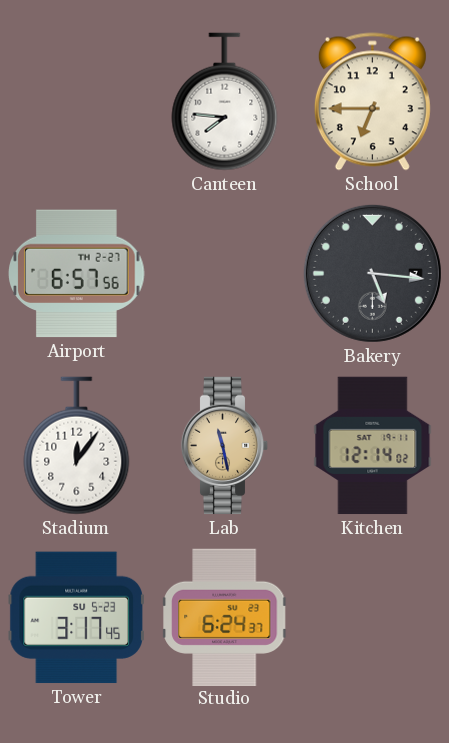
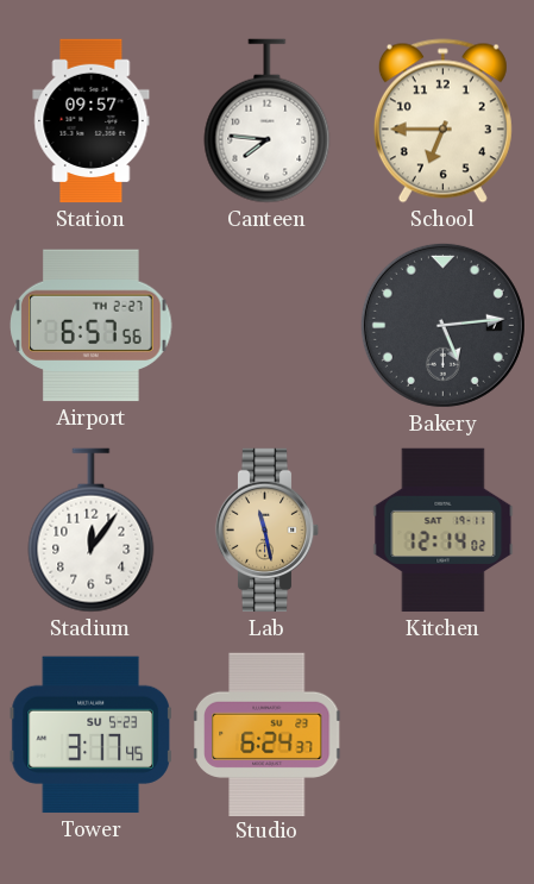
Station: none -> 09:57 (92, 121)
Bakery: 5:16 -> 5:14 (442, 325)
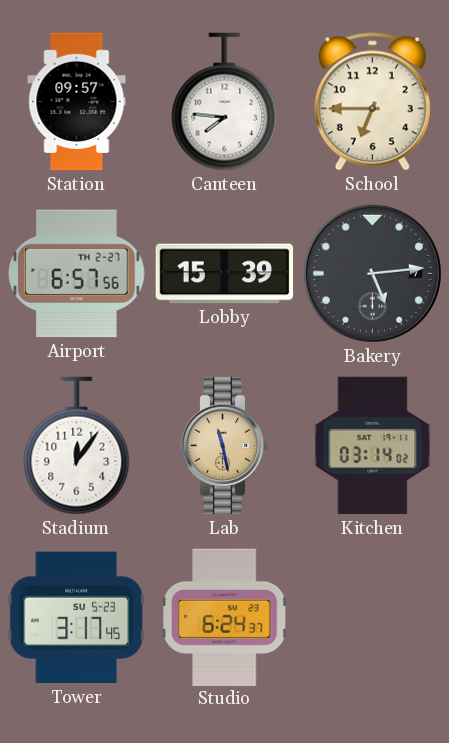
Lobby: none -> 15:39 (225, 274)
Kitchen: 12:14 -> 03:14 (373, 446)
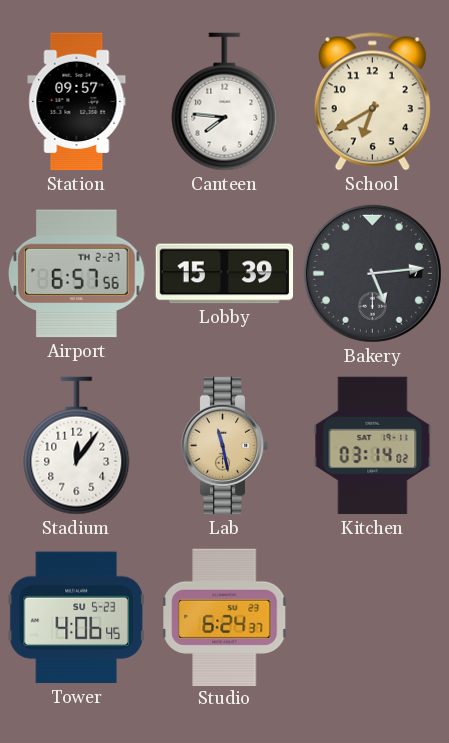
School: 6:45 -> 6:40 (372, 102)
Tower: 3:17 -> 4:06 (76, 618)
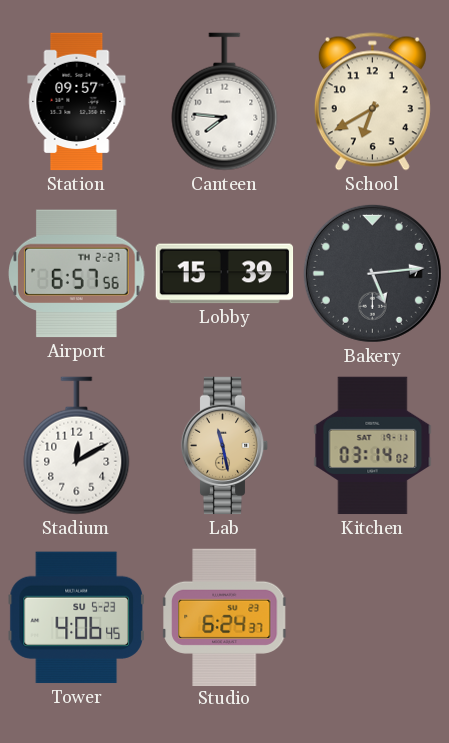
Stadium: 12:06 -> 12:10 (77, 446)
